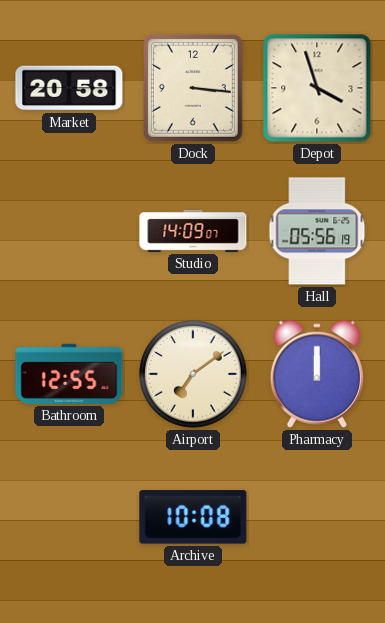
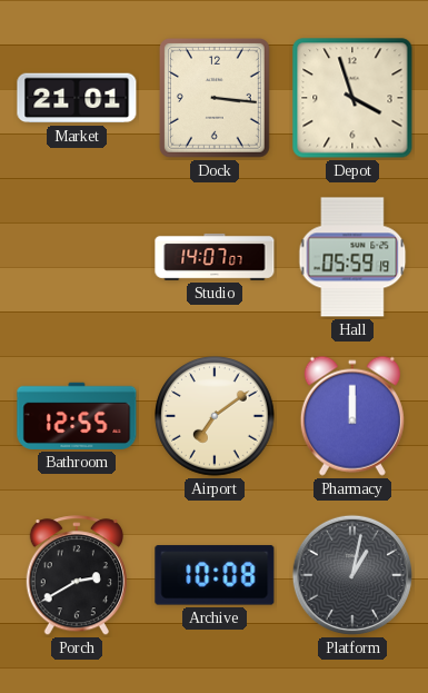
Market: 20:58 -> 21:01 (77, 98)
Studio: 14:09 -> 14:07 (215, 257)
Hall: 05:56 -> 05:59 (352, 257)
Porch: none -> 2:40 (77, 576)
Platform: none -> 1:02 (352, 575)
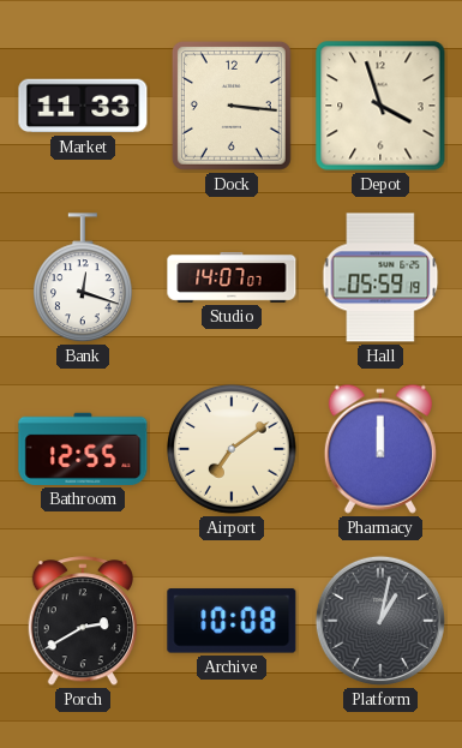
Market: 21:01 -> 11:33 (83, 106)
Bank: none -> 12:18 (84, 279)
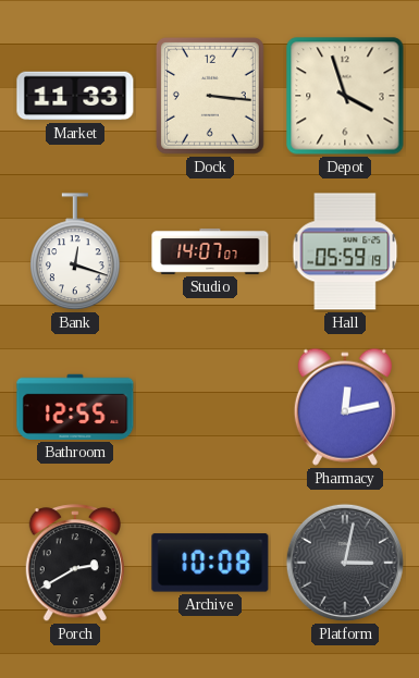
Airport: 7:09 -> none (232, 449)
Pharmacy: 12:00 -> 12:13 (345, 407)
Platform: 1:02 -> 3:02 (345, 563)
